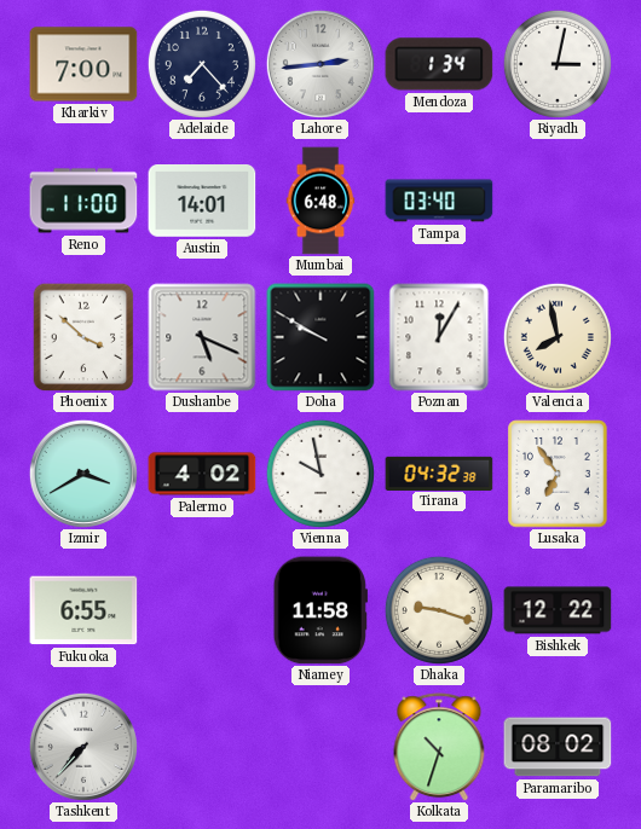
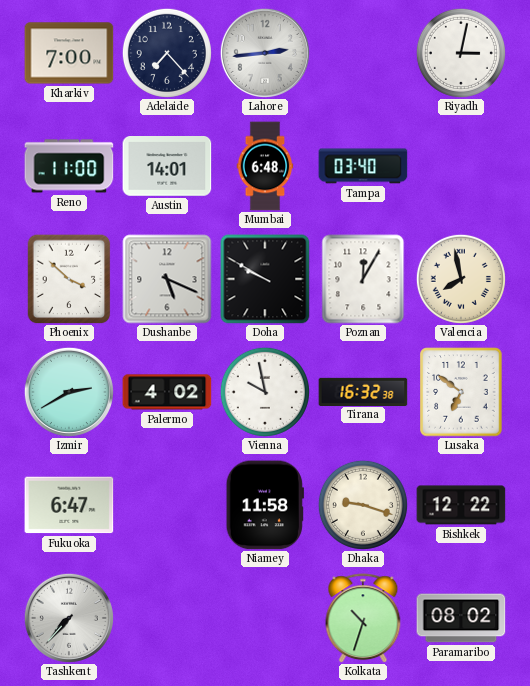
Mendoza: 1:34 -> none (439, 64)
Izmir: 3:40 -> 2:40 (69, 392)
Tirana: 04:32 -> 16:32 (363, 391)
Lusaka: 6:54 -> 6:51 (461, 392)
Fukuoka: 6:55 -> 6:47 (69, 505)
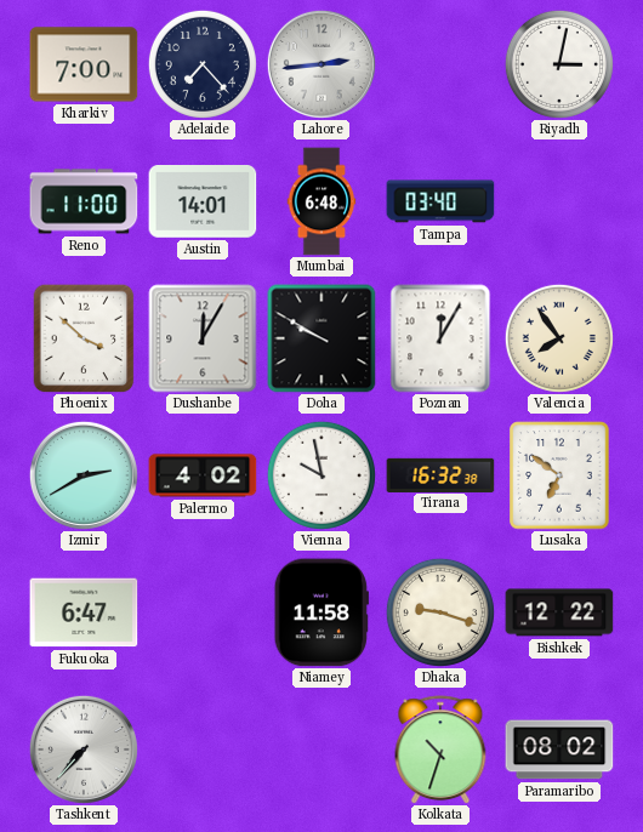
Dushanbe: 5:19 -> 12:05 (203, 338)
Valencia: 7:58 -> 7:54 (559, 338)
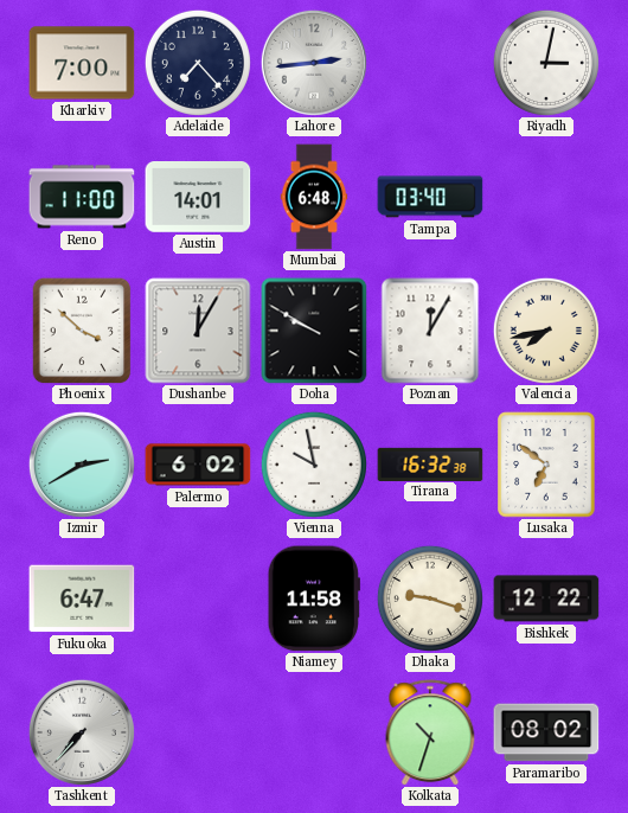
Valencia: 7:54 -> 7:43 (546, 331)
Palermo: 4:02 -> 6:02 (198, 465)
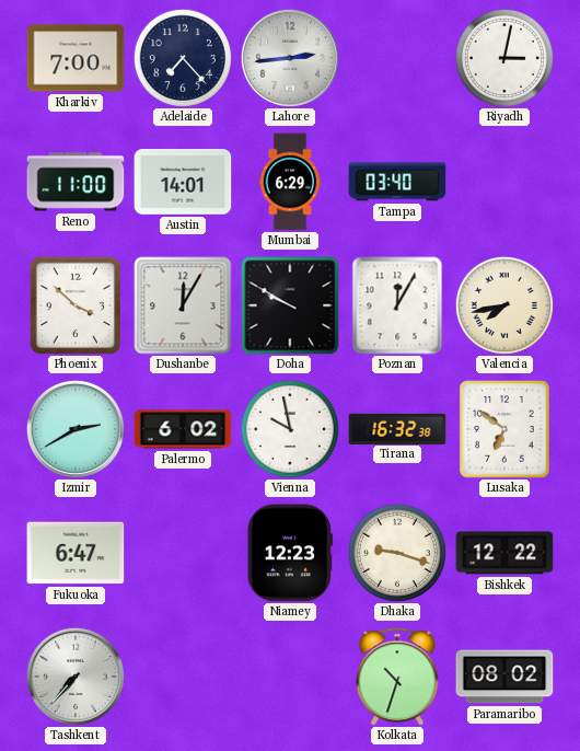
Mumbai: 6:48 -> 6:29 (290, 182)
Niamey: 11:58 -> 12:23 (290, 553)
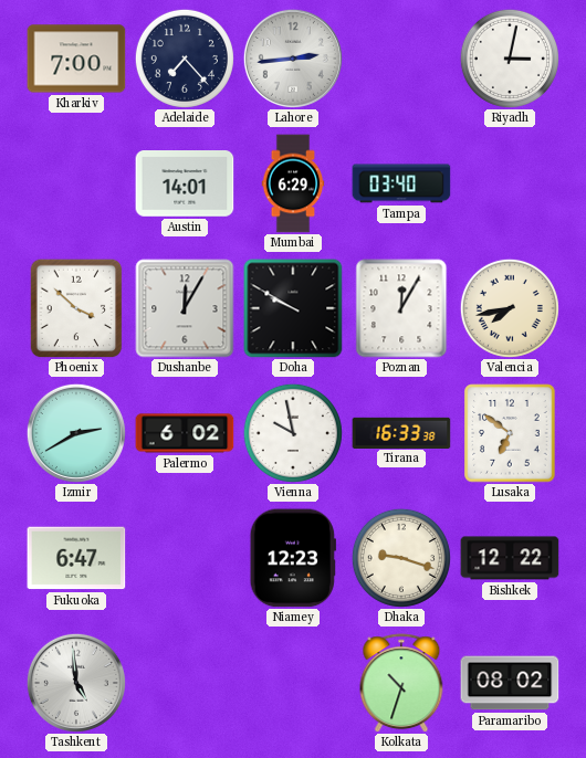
Reno: 11:00 -> none (76, 182)
Tirana: 16:32 -> 16:33 (401, 432)
Tashkent: 7:37 -> 4:59 (76, 683)
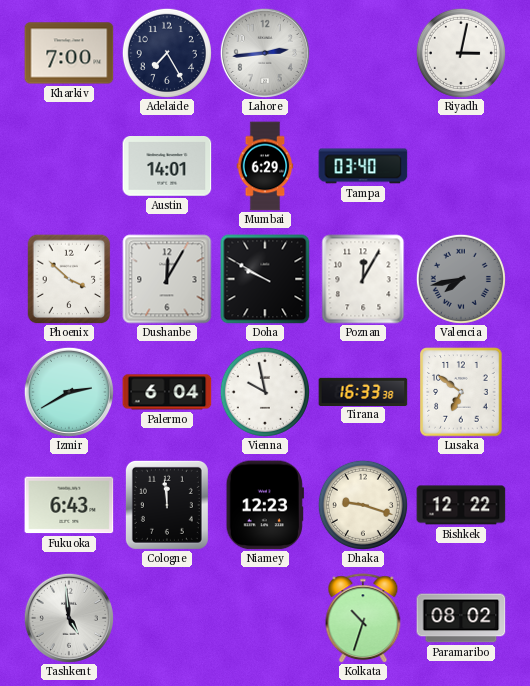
Adelaide: 7:23 -> 7:25 (167, 53)
Valencia dial: cream -> grey (461, 279)
Palermo: 6:02 -> 6:04 (167, 392)
Fukuoka: 6:47 -> 6:43 (69, 505)
Cologne: none -> 11:59 (167, 505)
